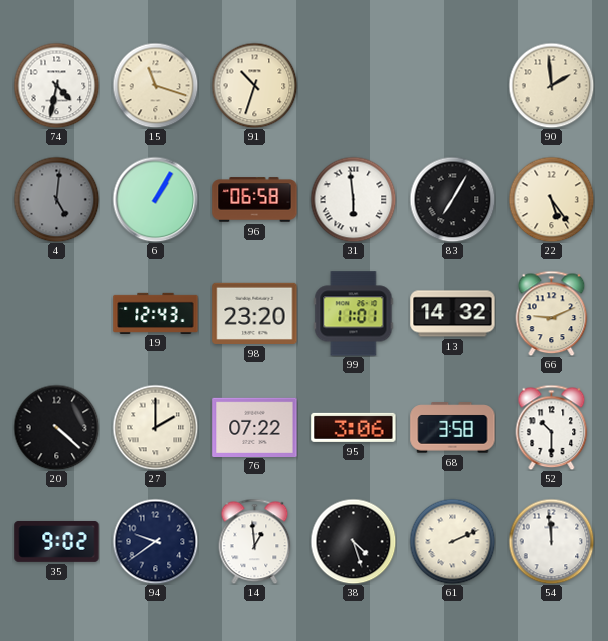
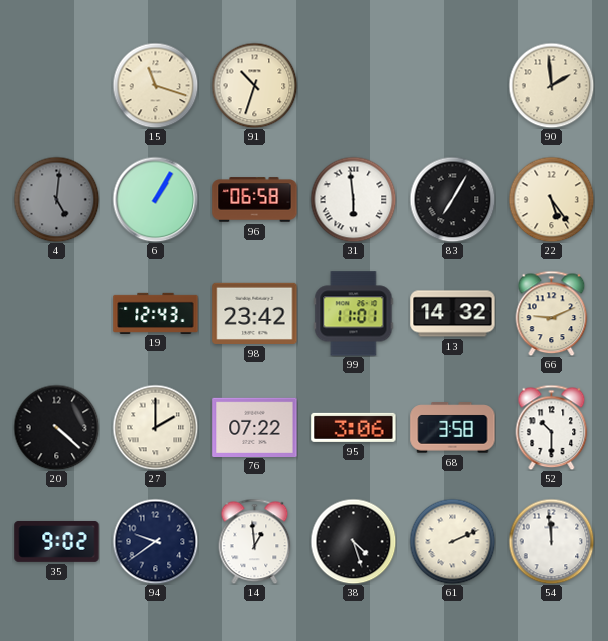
74: 4:32 -> none (56, 85)
98: 23:20 -> 23:42 (255, 313)
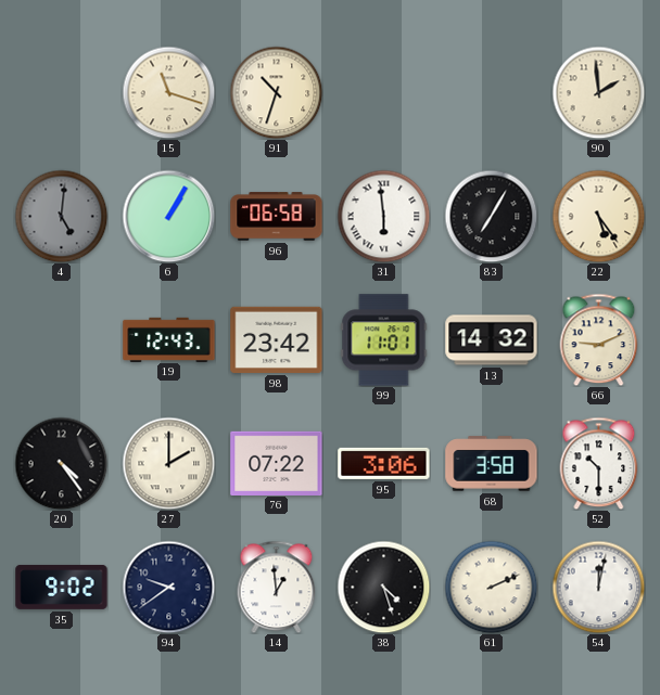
20: 4:22 -> 4:24 (61, 463)
54: 11:59 -> 12:02 (598, 587)
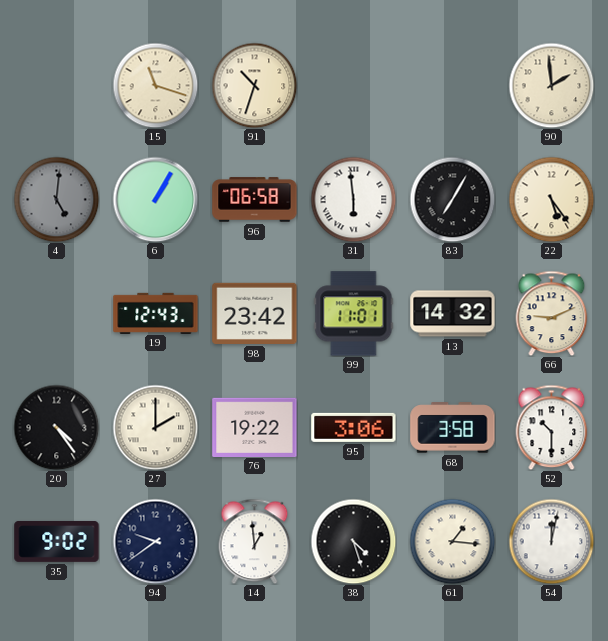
76: 07:22 -> 19:22 (255, 427)
61: 2:11 -> 1:16 (452, 541)
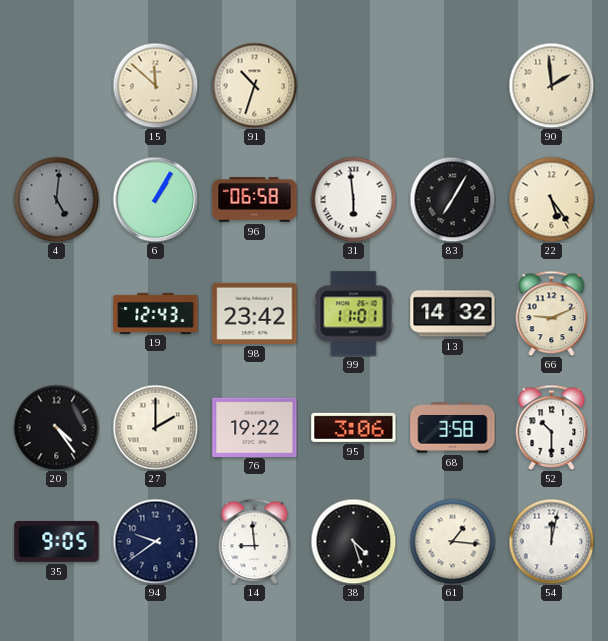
15: 11:18 -> 11:52 (155, 85)
35: 9:02 -> 9:05 (57, 541)
14: 12:59 -> 8:59 (255, 541)
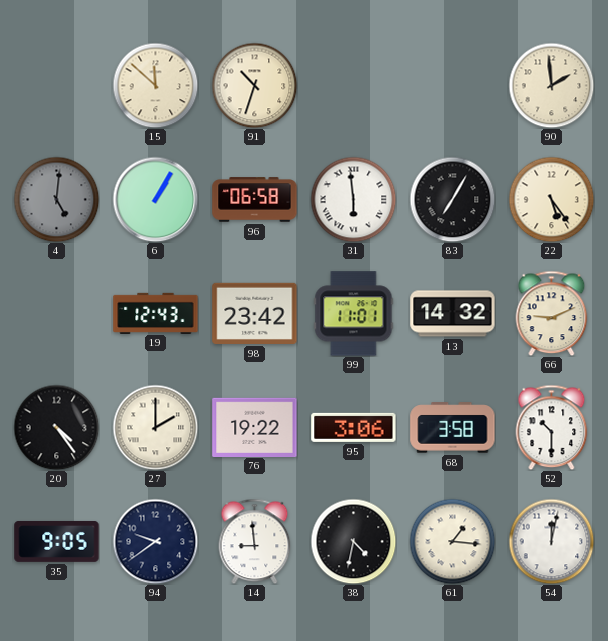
38: 4:27 -> 4:32 (353, 541)
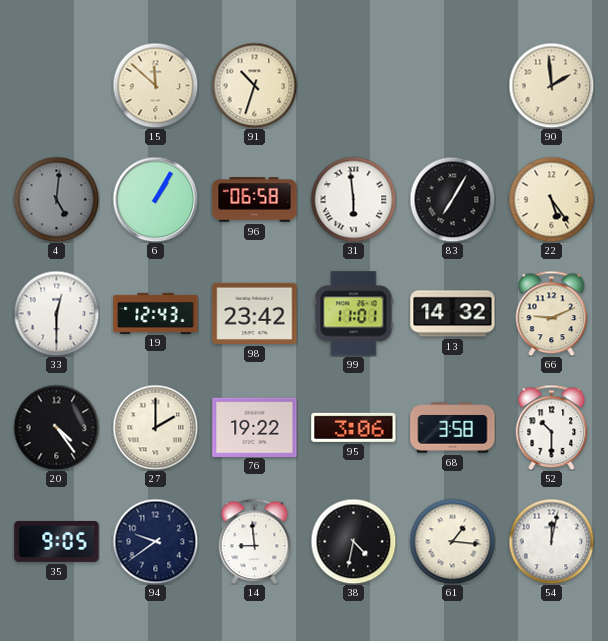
33: none -> 12:30 (56, 313)
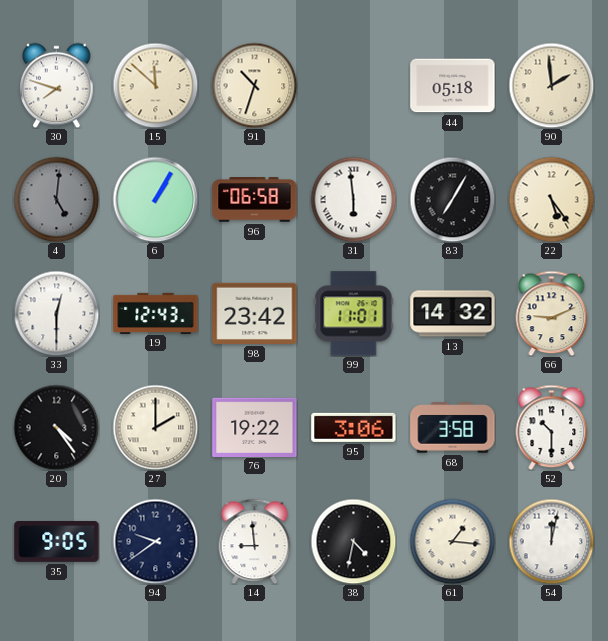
30: none -> 7:48 (57, 85)
44: none -> 05:18 (453, 86)
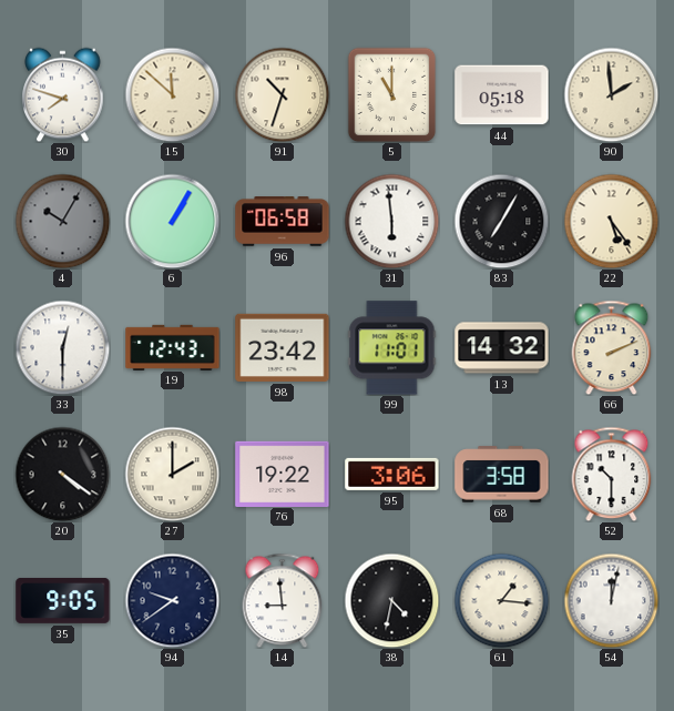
5: none -> 11:00 (392, 94)
4: 5:01 -> 10:05 (62, 221)
66: 9:11 -> 2:11 (612, 347)
20: 4:24 -> 4:21 (62, 474)
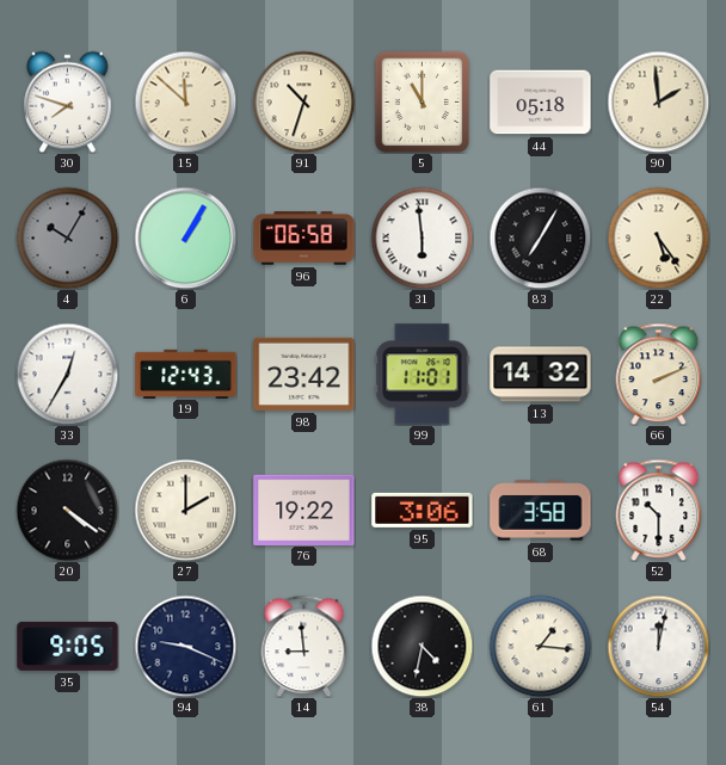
33: 12:30 -> 12:35 (67, 374)
94: 9:39 -> 9:19 (185, 646)
